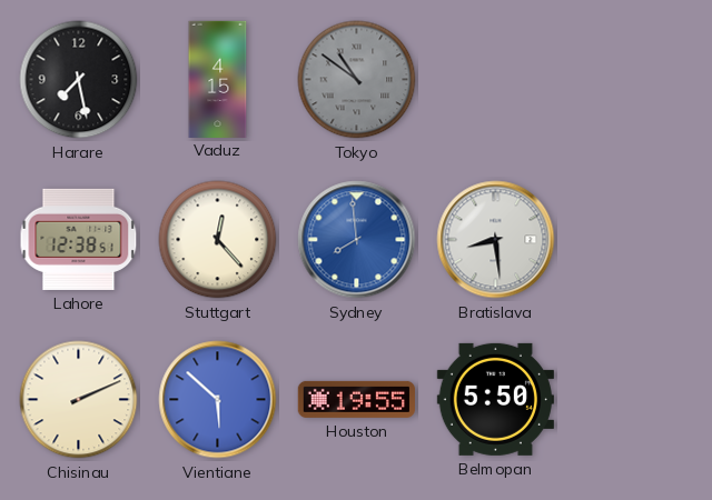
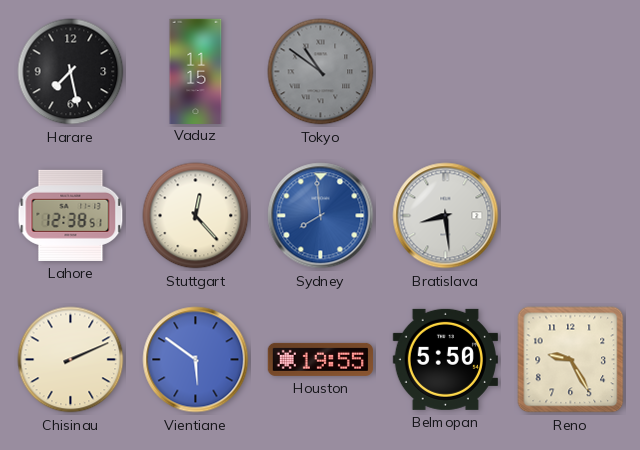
Vaduz: 4:15 -> 11:15 (196, 71)
Vientiane: 5:52 -> 5:51 (196, 360)
Reno: none -> 9:25 (571, 360)
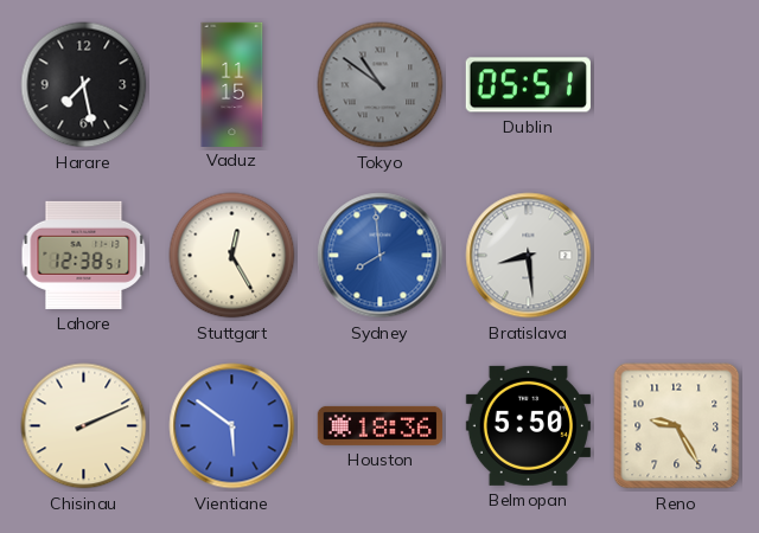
Dublin: none -> 05:51 (528, 85)
Stuttgart: 12:23 -> 12:25 (232, 256)
Houston: 19:55 -> 18:36 (379, 425)
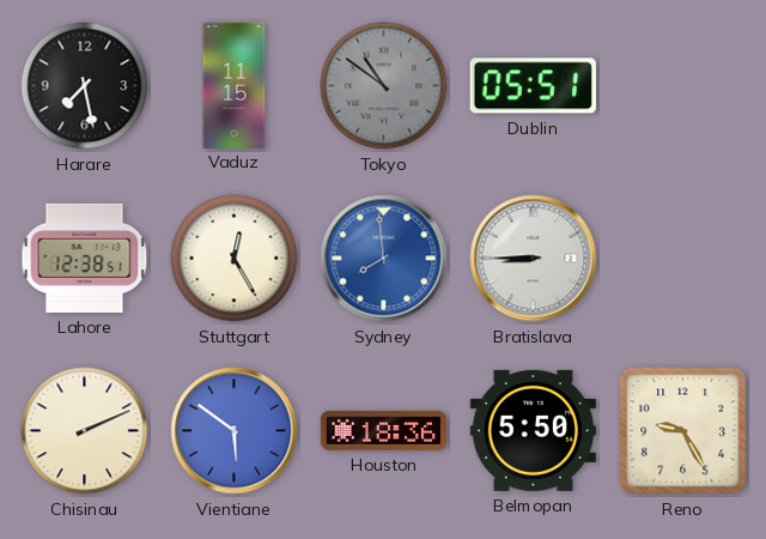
Bratislava: 8:29 -> 8:45 (534, 259)
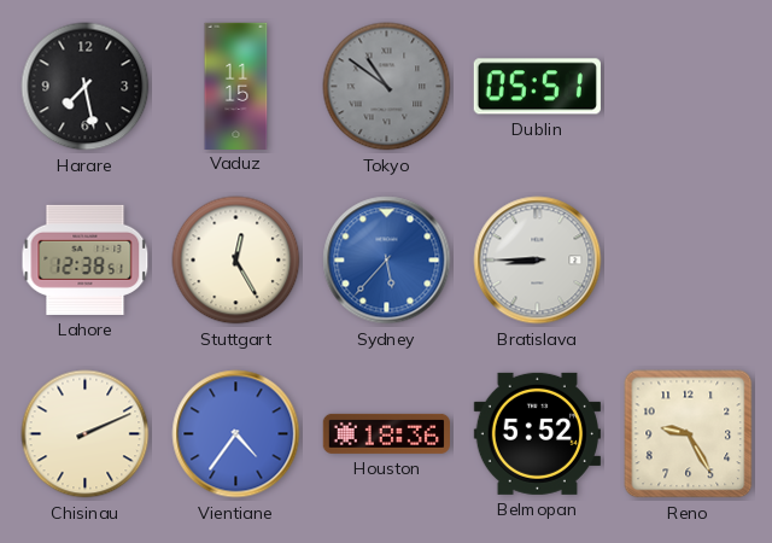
Sydney: 7:59 -> 5:37 (387, 261)
Vientiane: 5:51 -> 4:36 (236, 434)
Belmopan: 5:50 -> 5:52 (537, 433)
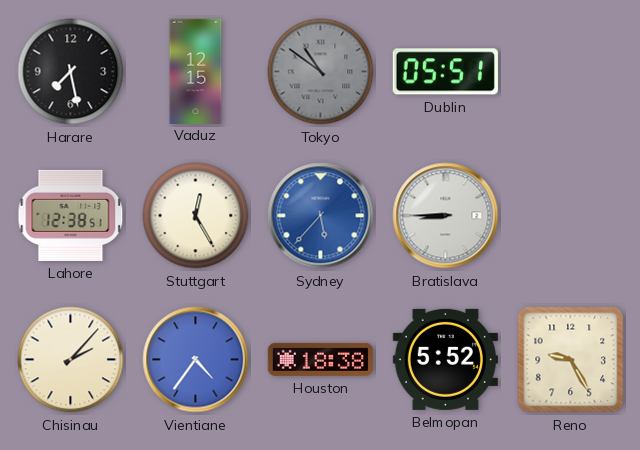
Vaduz: 11:15 -> 12:15 (196, 71)
Chisinau: 2:11 -> 2:07 (71, 360)
Houston: 18:36 -> 18:38 (320, 359)
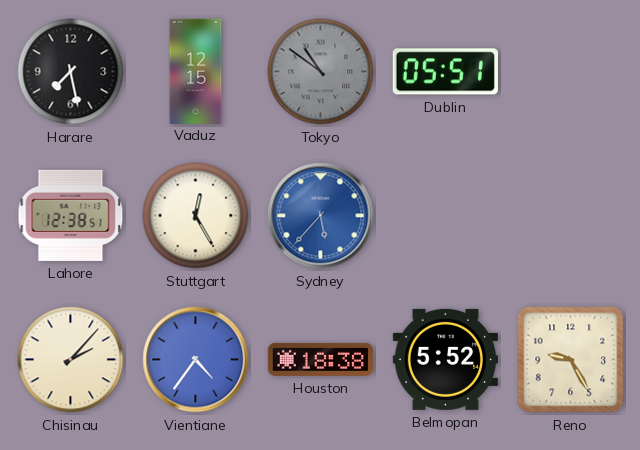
Bratislava: 8:45 -> none (446, 216)
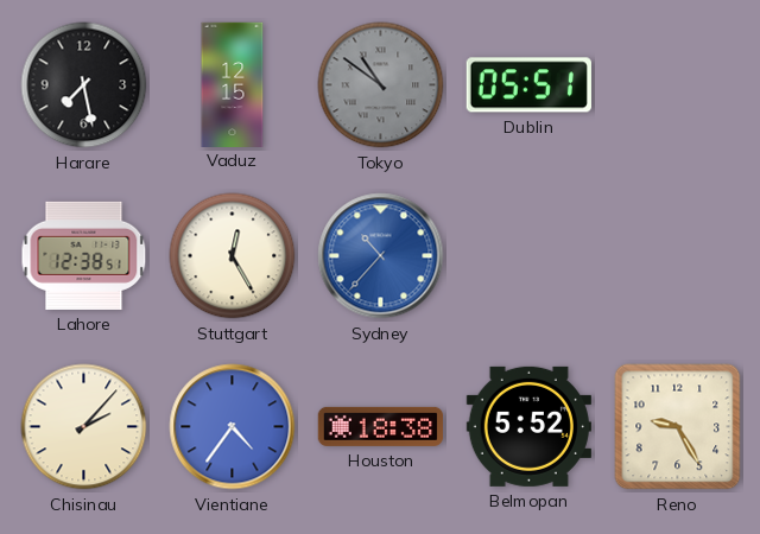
Sydney: 5:37 -> 10:37 (381, 256)
